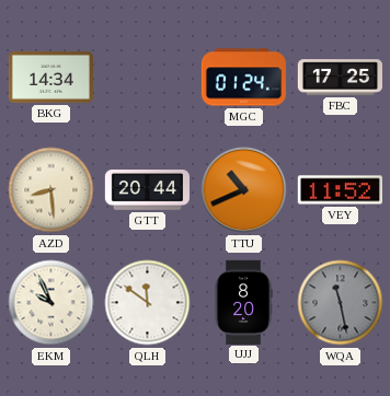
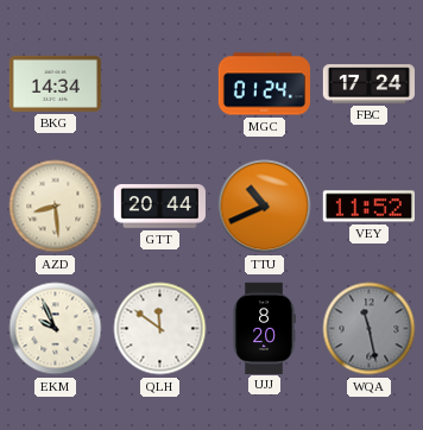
FBC: 17:25 -> 17:24 (368, 84)
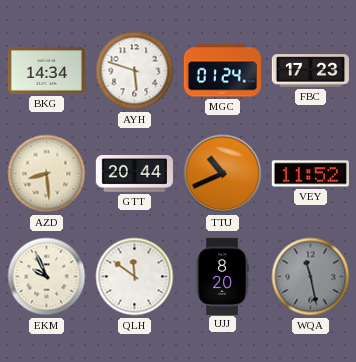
AYH: none -> 5:48 (135, 71)
FBC: 17:24 -> 17:23 (310, 71)
